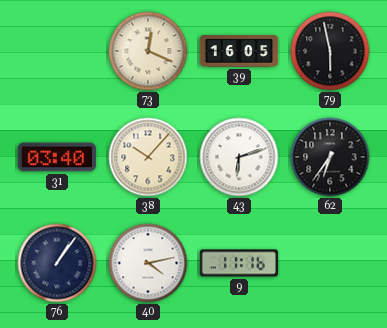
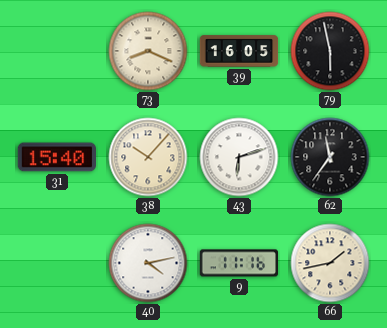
73: 12:19 -> 8:19 (148, 51)
31: 03:40 -> 15:40 (57, 157)
62: 6:36 -> 11:36 (330, 157)
76: 1:06 -> none (57, 263)
66: none -> 1:43 (330, 263)
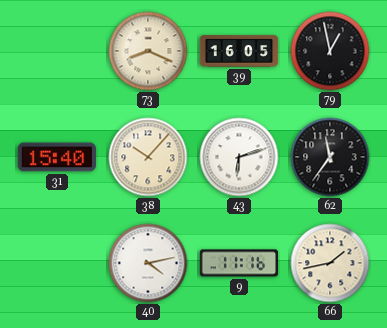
79: 5:58 -> 12:58 (330, 51)
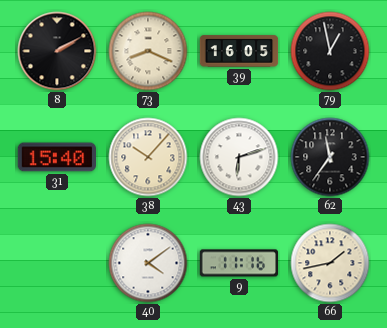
8: none -> 2:10 (57, 51)
40: 4:13 -> 4:09 (148, 263)
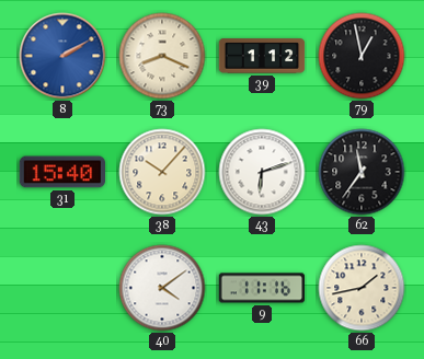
8 dial: black -> blue (62, 56)
39: 16:05 -> 1:12 (262, 56)
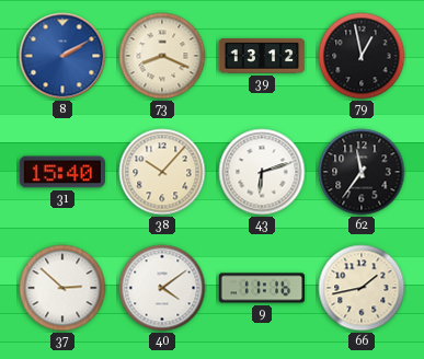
39: 1:12 -> 13:12 (262, 56)
37: none -> 2:52 (62, 288)
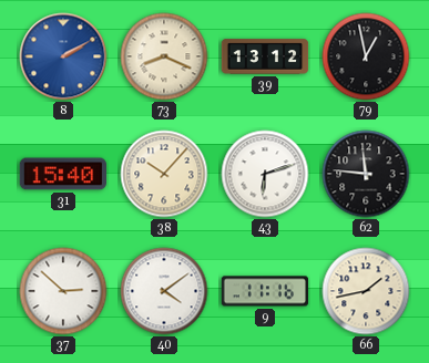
62: 11:36 -> 11:46 (366, 174)
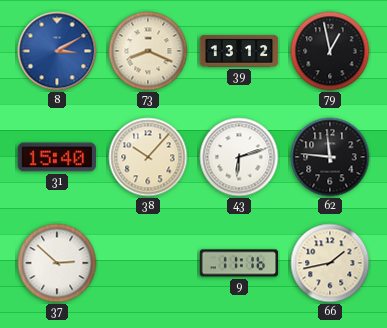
8: 2:10 -> 3:10 (57, 51)
40: 4:09 -> none (164, 291)
